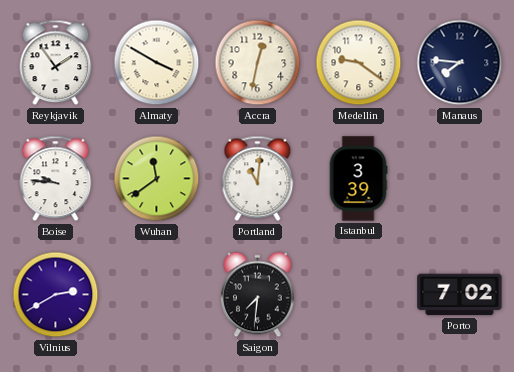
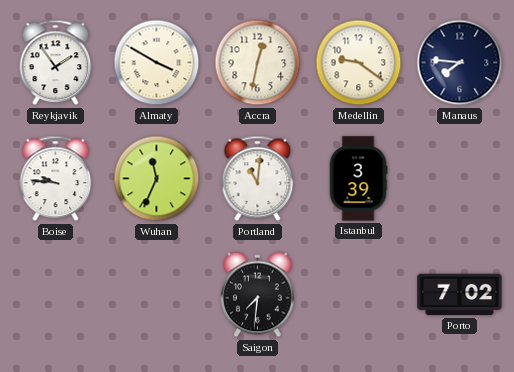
Wuhan: 11:39 -> 11:34 (157, 179)
Vilnius: 2:40 -> none (56, 295)
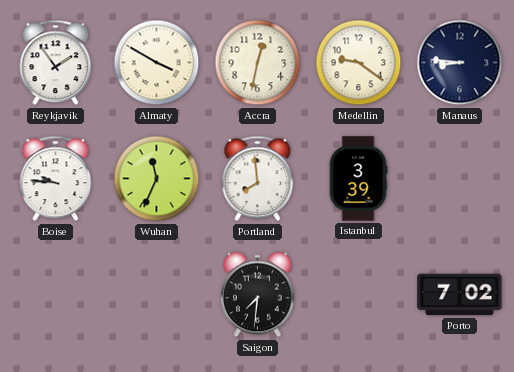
Manaus: 7:46 -> 8:46 (460, 63)
Portland: 11:01 -> 7:59 (258, 179)
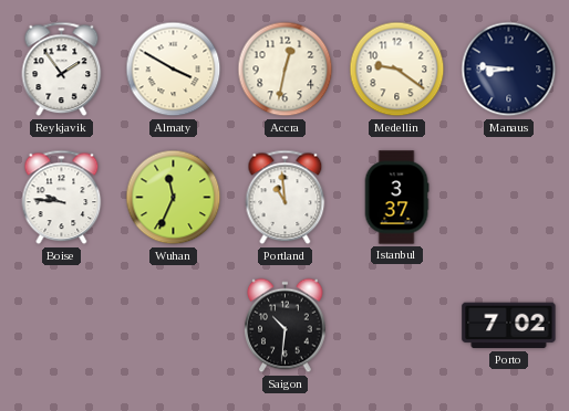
Portland: 7:59 -> 10:59 (286, 198)
Istanbul: 3:39 -> 3:37 (396, 198)
Saigon: 7:31 -> 10:31 (286, 326)
